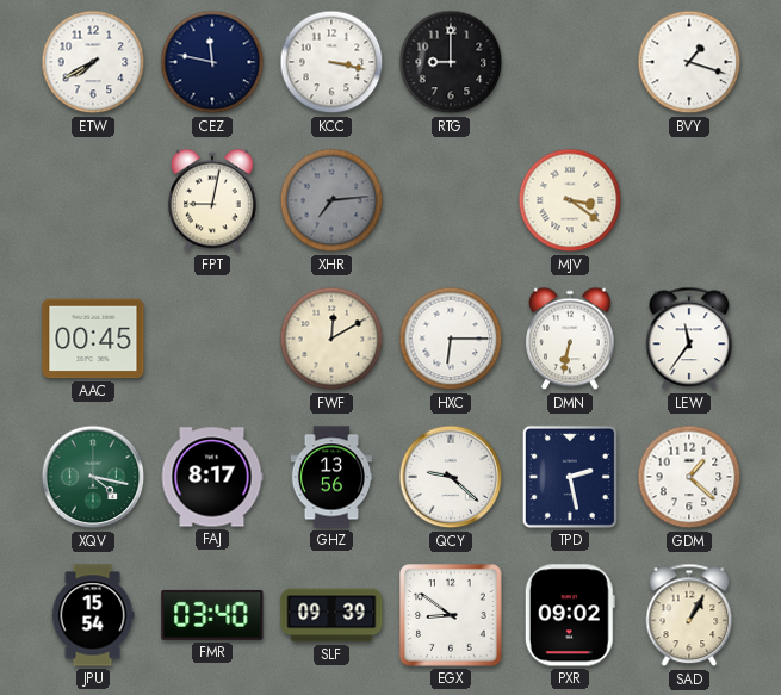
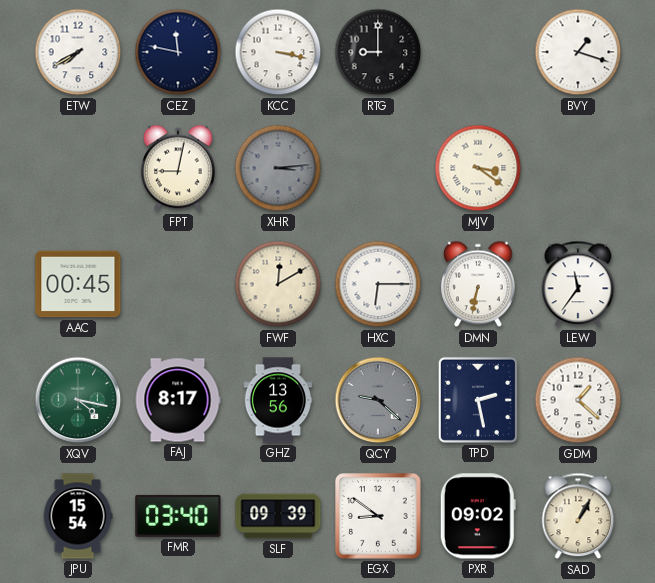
XHR: 7:14 -> 3:14 (278, 168)
QCY dial: white -> grey (378, 400)
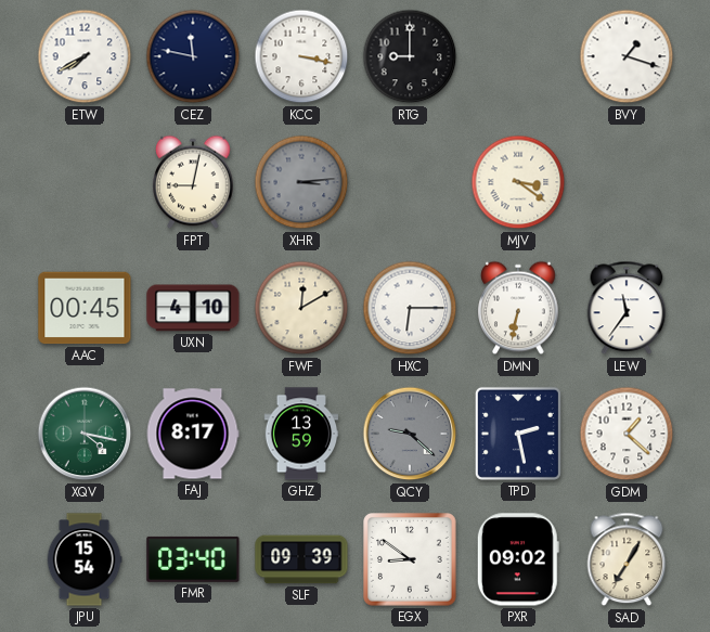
UXN: none -> 4:10 (193, 308)
GHZ: 13:56 -> 13:59 (301, 434)
SAD: 1:05 -> 7:05 (627, 559)
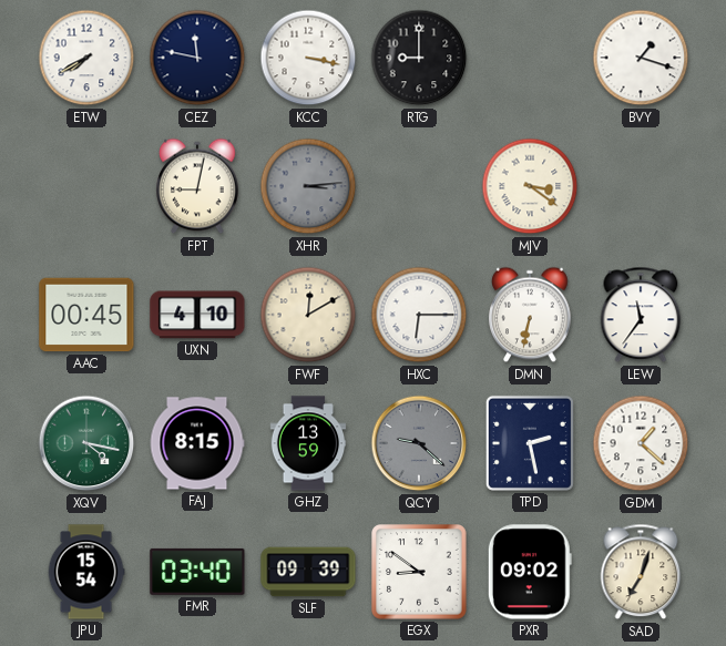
FAJ: 8:17 -> 8:15 (197, 443)
SAD: 7:05 -> 7:03 (641, 572)
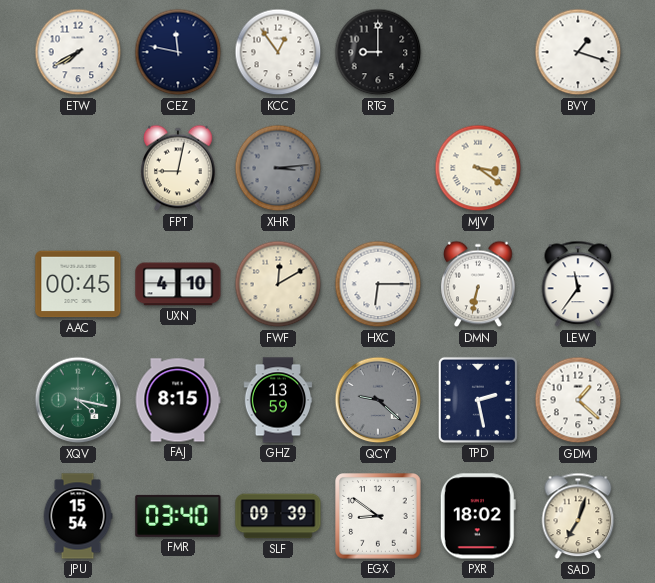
KCC: 3:17 -> 12:54 (278, 52)
PXR: 09:02 -> 18:02 (478, 516)
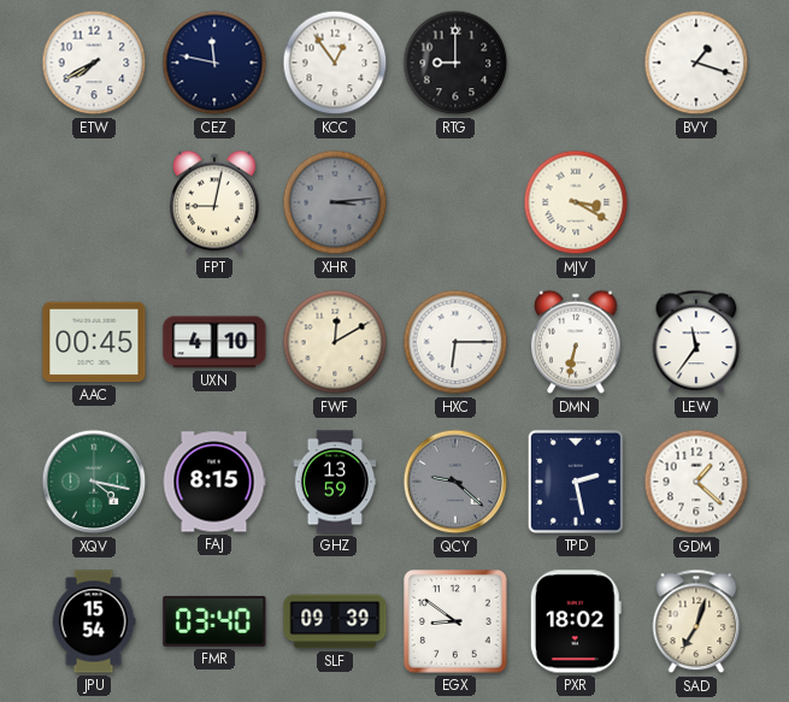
MJV: 3:21 -> 3:20 (576, 202)
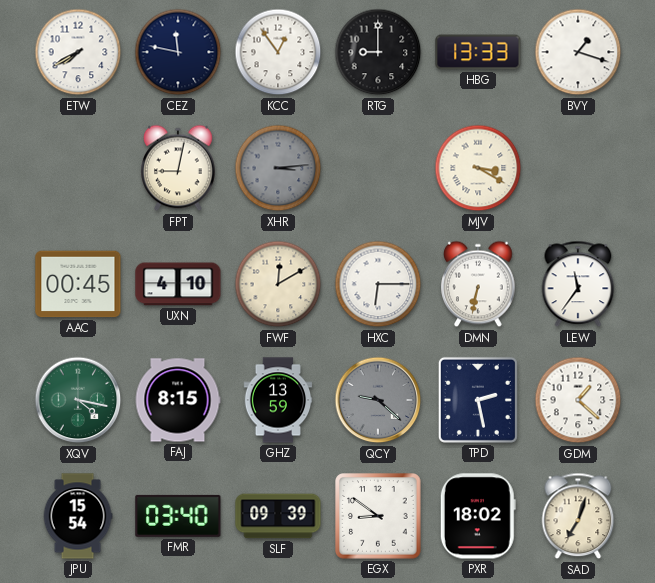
HBG: none -> 13:33 (478, 52)
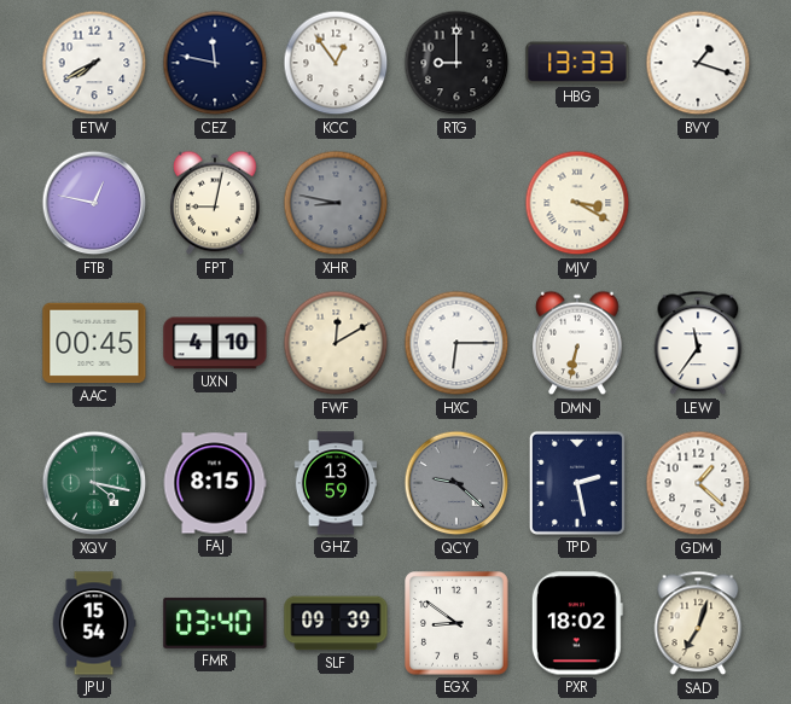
FTB: none -> 12:47 (94, 203)
XHR: 3:14 -> 8:47 (336, 203)
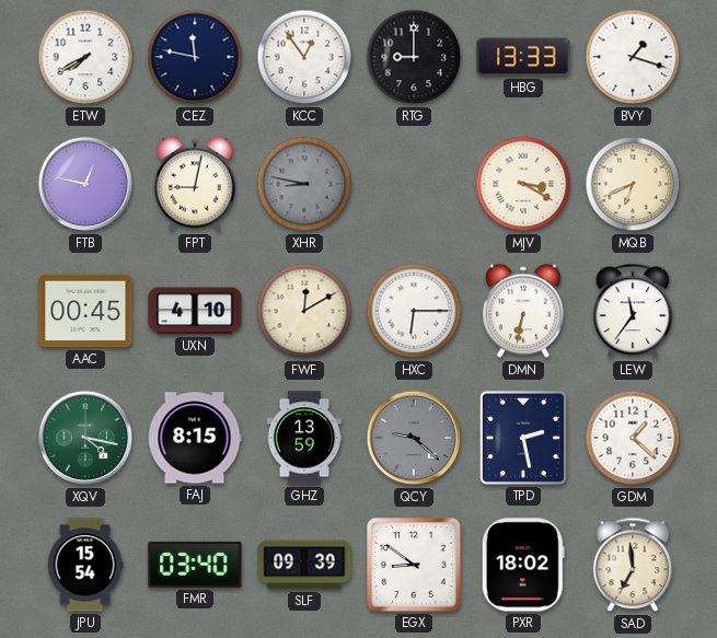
MQB: none -> 6:41 (633, 184)
SAD: 7:03 -> 6:59 (633, 565)
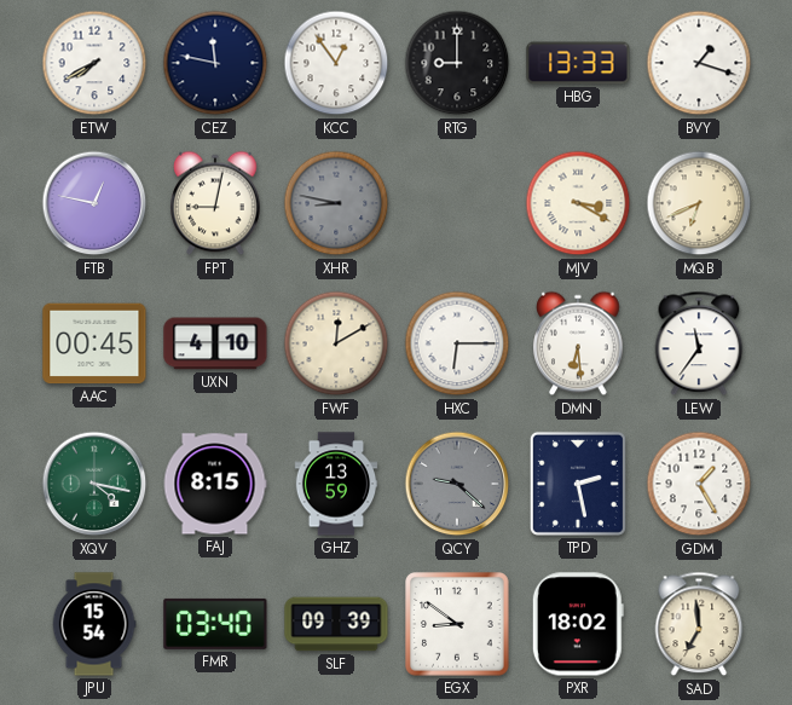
DMN: 6:32 -> 6:29 (578, 343)
GDM: 1:22 -> 1:25 (699, 484)
